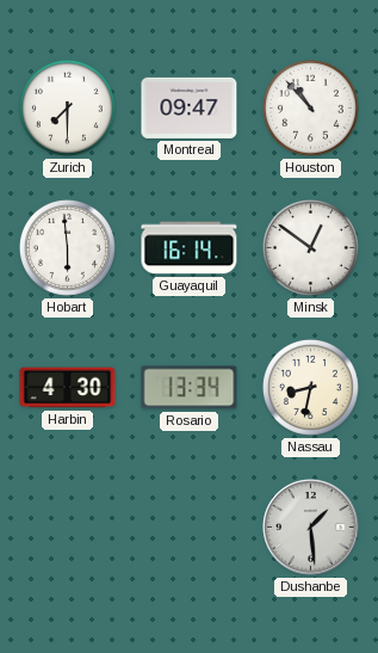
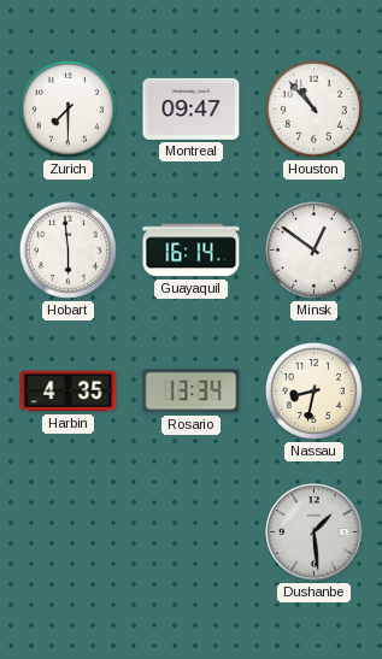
Harbin: 4:30 -> 4:35 (69, 392)
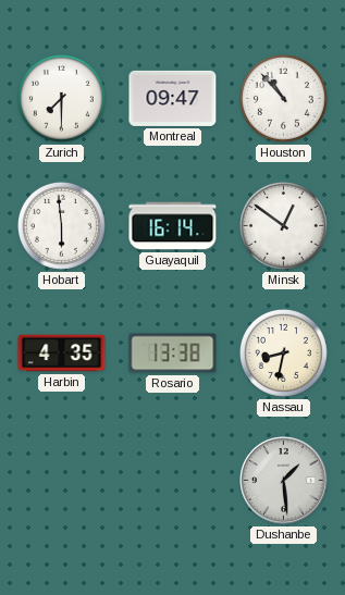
Rosario: 13:34 -> 13:38 (173, 354)
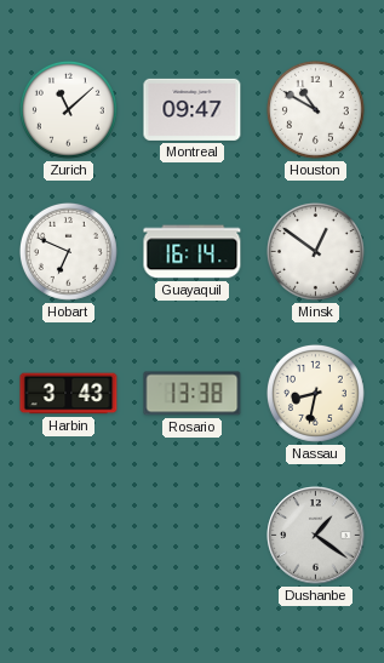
Zurich: 7:30 -> 11:08 (68, 109)
Houston: 10:53 -> 10:50 (315, 109)
Hobart: 5:59 -> 6:49 (68, 251)
Harbin: 4:35 -> 3:43 (69, 394)
Dushanbe: 1:29 -> 1:21 (316, 536)
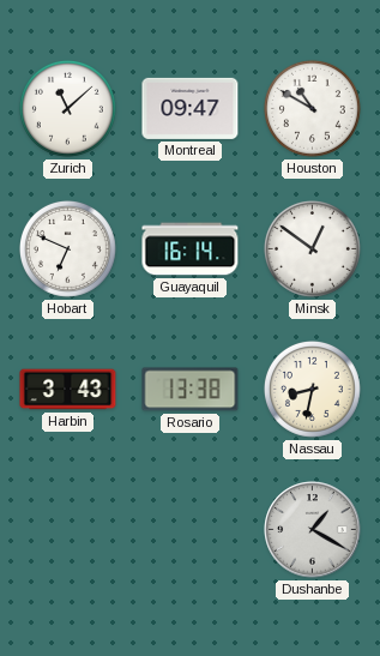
Dushanbe: 1:21 -> 1:20 (313, 530)
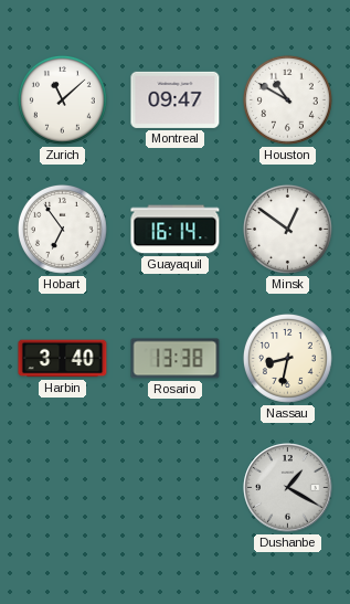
Hobart: 6:49 -> 6:54 (62, 229)
Harbin: 3:43 -> 3:40 (63, 359)
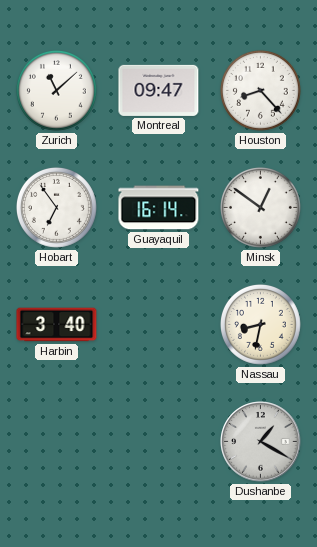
Houston: 10:50 -> 8:23 (260, 90)
Rosario: 13:38 -> none (176, 359)
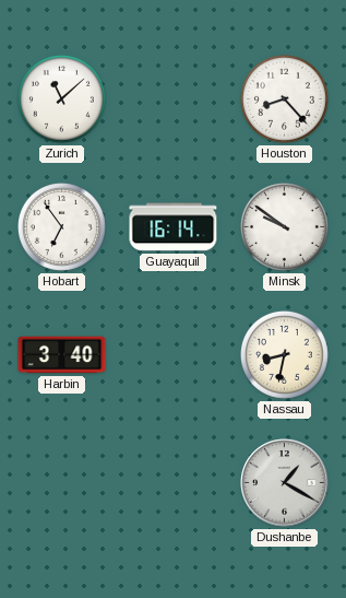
Montreal: 09:47 -> none (159, 90)
Minsk: 12:51 -> 9:51 (284, 226)
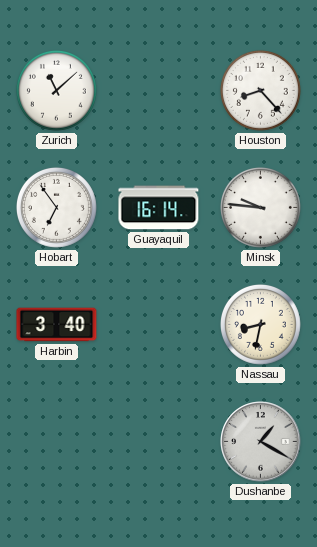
Minsk: 9:51 -> 9:46 (260, 207)
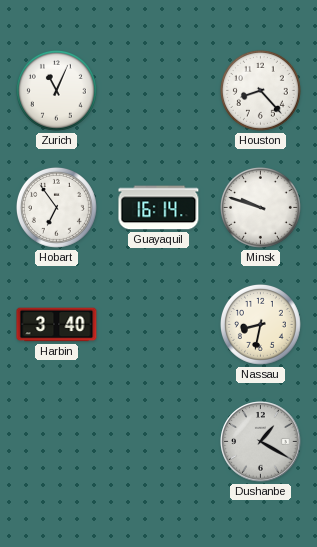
Zurich: 11:08 -> 11:04 (56, 90)
Minsk: 9:46 -> 9:48 (260, 207)
